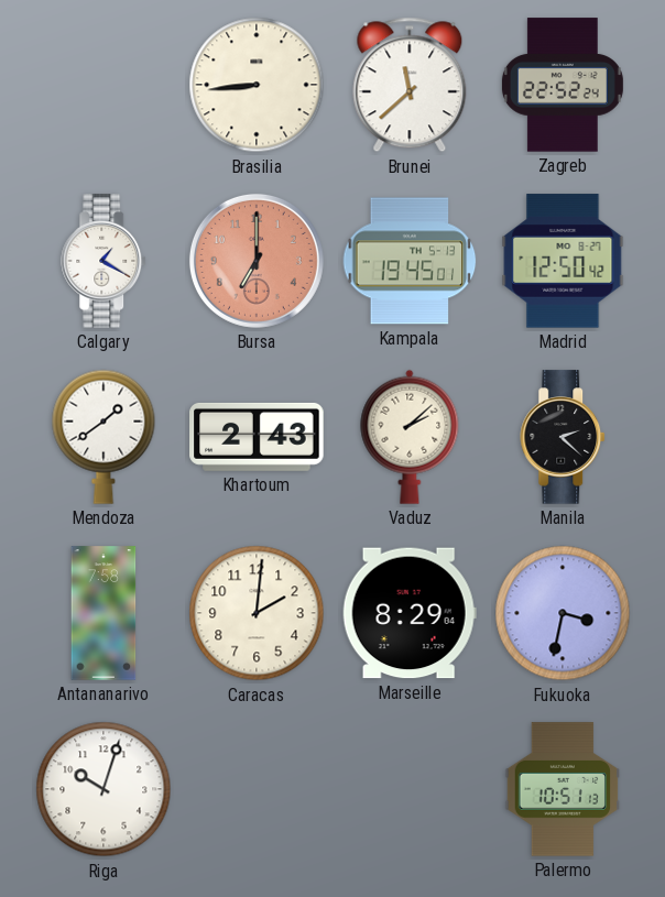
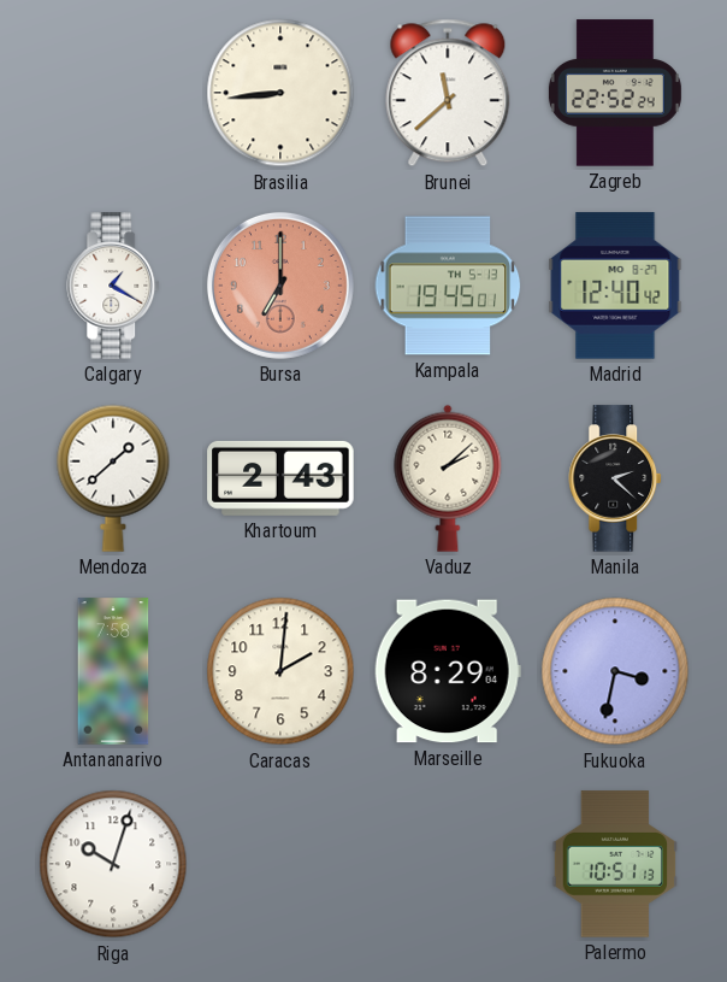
Madrid: 12:50 -> 12:40 (615, 286)
Mendoza: 1:39 -> 1:38 (113, 478)
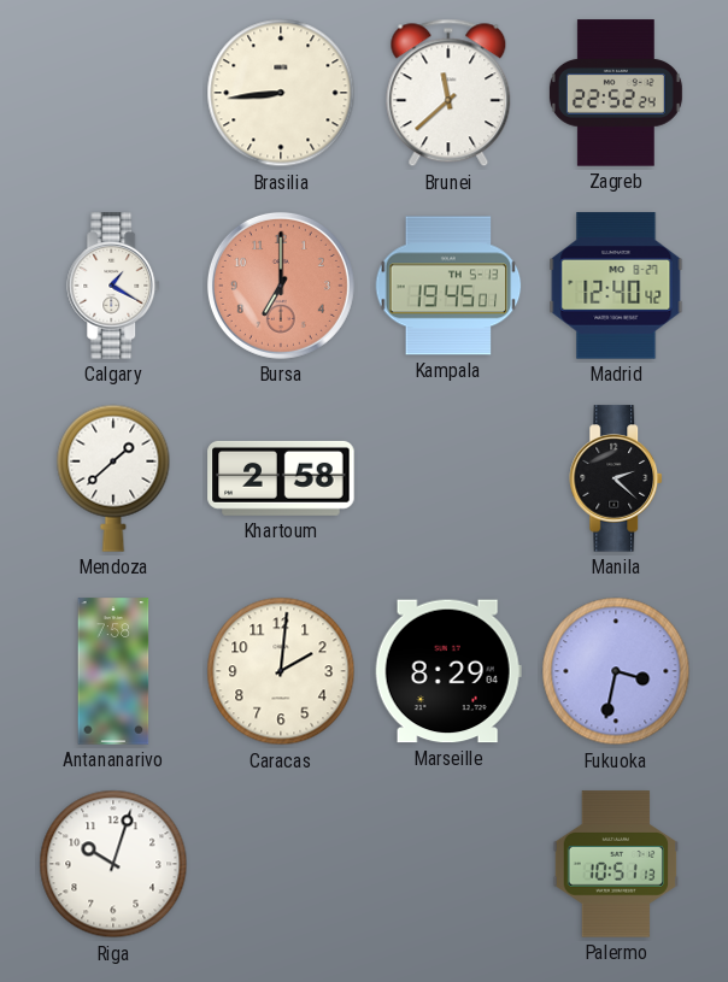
Khartoum: 2:43 -> 2:58 (281, 478)
Vaduz: 2:08 -> none (448, 478)
